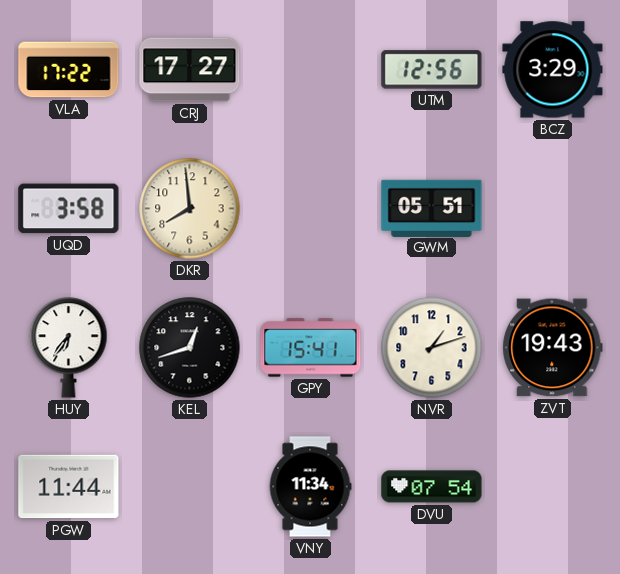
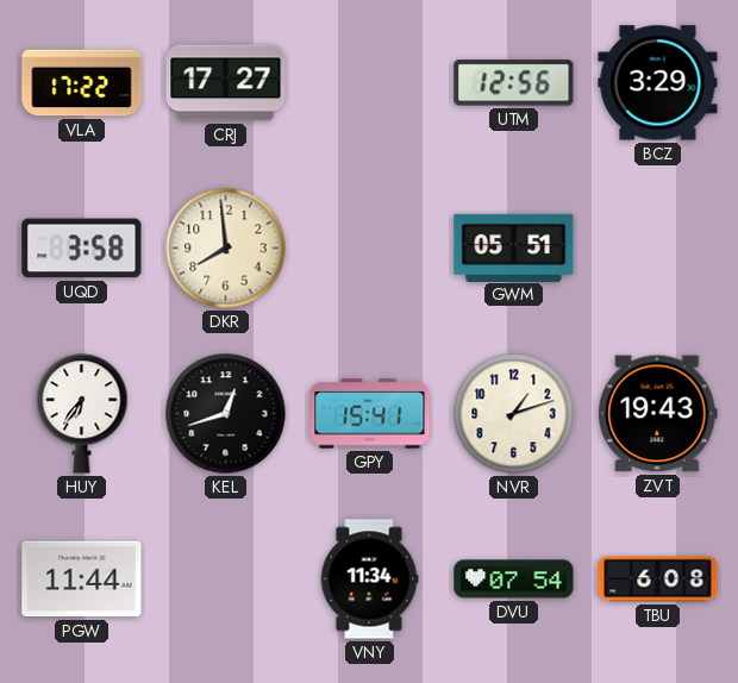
TBU: none -> 6:08 (658, 579)
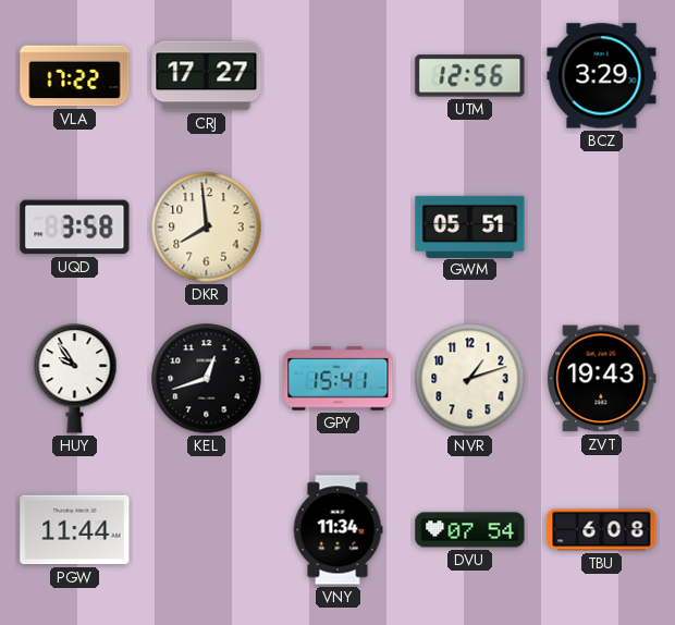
HUY: 6:36 -> 9:54 (75, 379)
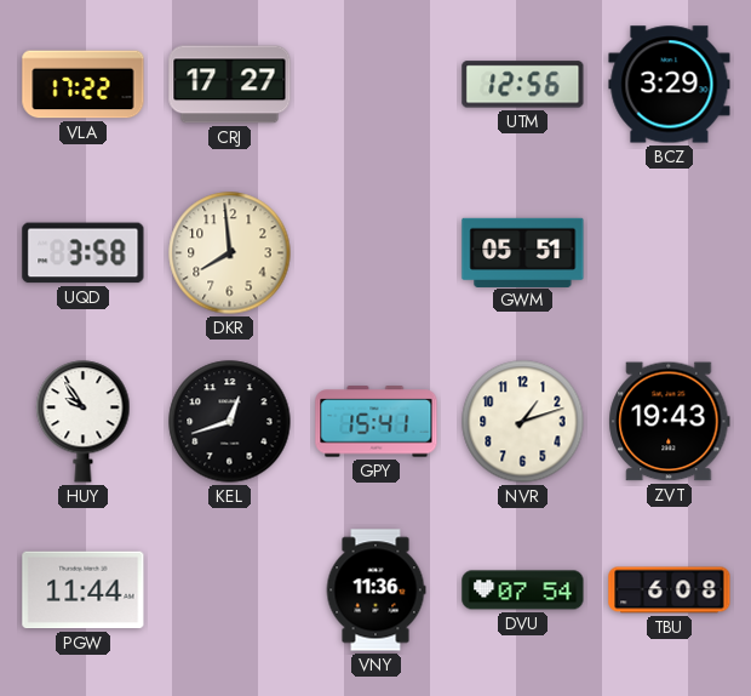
VNY: 11:34 -> 11:36 (375, 591)
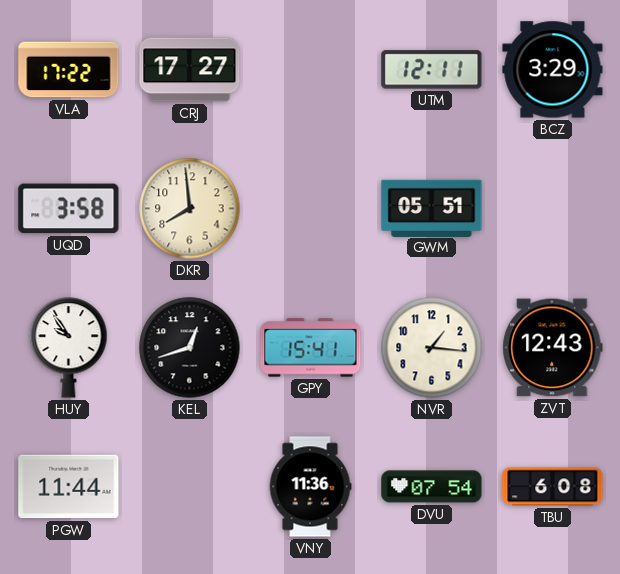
UTM: 12:56 -> 12:11 (432, 70)
NVR: 1:12 -> 1:16 (432, 348)
ZVT: 19:43 -> 12:43 (553, 348)
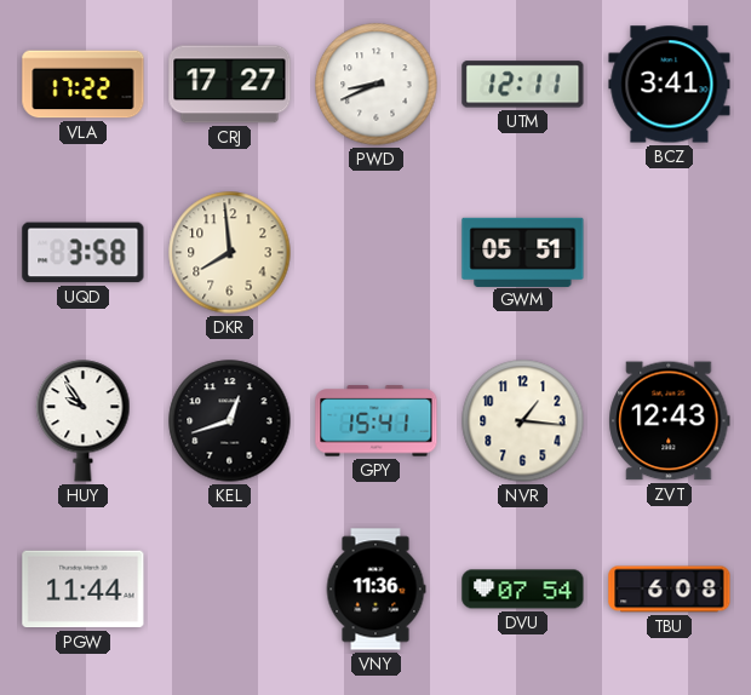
PWD: none -> 8:41 (377, 85)
BCZ: 3:29 -> 3:41 (670, 85)
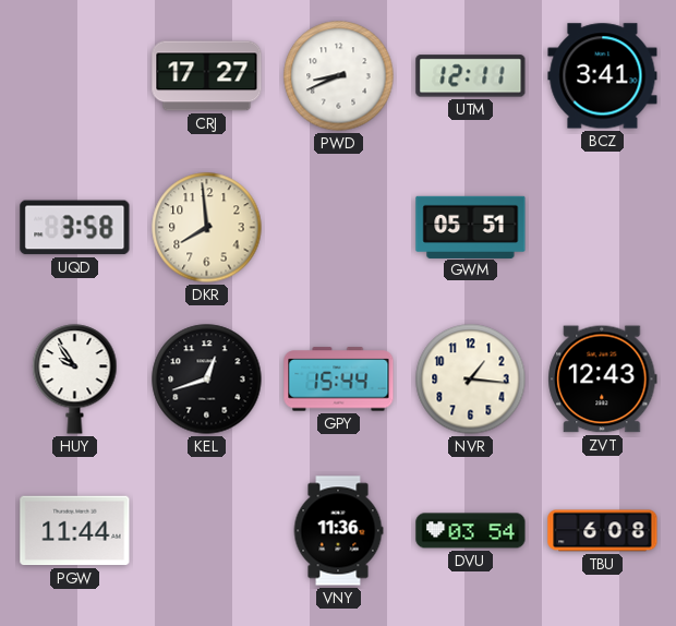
VLA: 17:22 -> none (84, 85)
GPY: 15:41 -> 15:44 (339, 380)
DVU: 07:54 -> 03:54 (471, 531)
